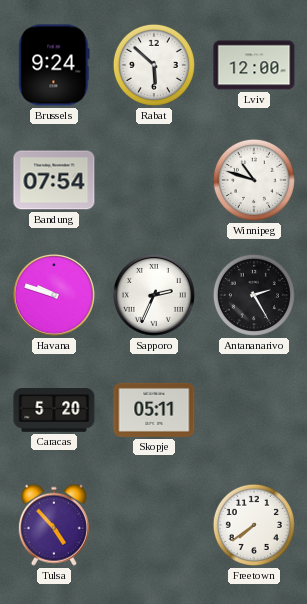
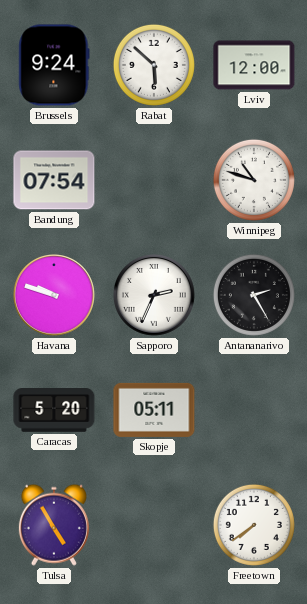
Tulsa: 4:53 -> 4:55 (54, 525)
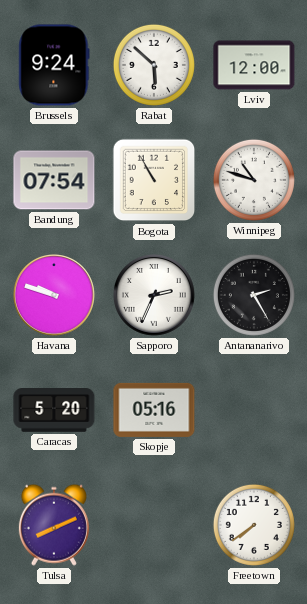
Bogota: none -> 10:55 (154, 180)
Skopje: 05:11 -> 05:16 (154, 410)
Tulsa: 4:55 -> 8:11 (54, 525)
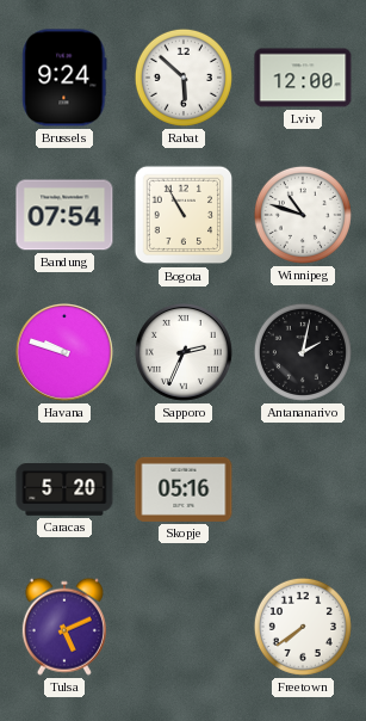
Antananarivo: 2:25 -> 2:02 (303, 352)
Tulsa: 8:11 -> 5:11 (64, 627)
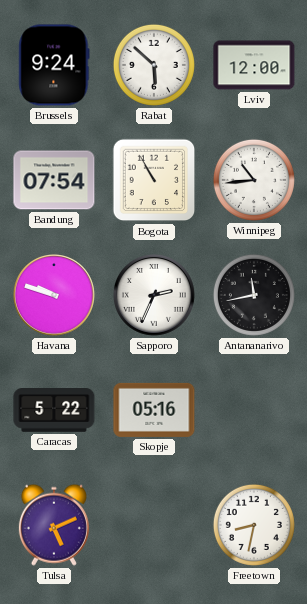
Winnipeg: 10:48 -> 10:44 (254, 180)
Antananarivo: 2:02 -> 11:43 (254, 295)
Caracas: 5:20 -> 5:22 (54, 411)
Freetown: 7:39 -> 8:32 (254, 525)
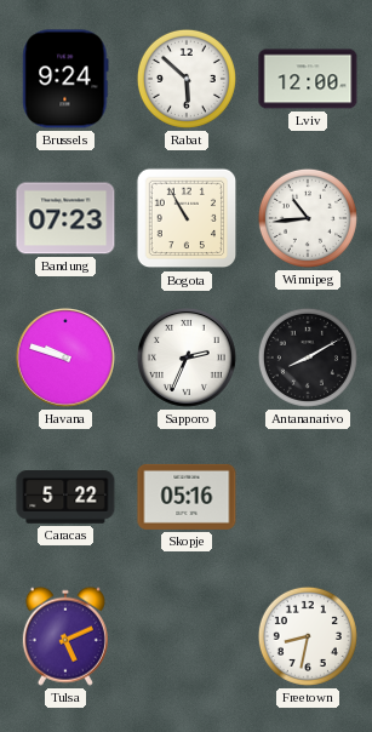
Bandung: 07:54 -> 07:23 (65, 218)
Antananarivo: 11:43 -> 8:10 (308, 358)
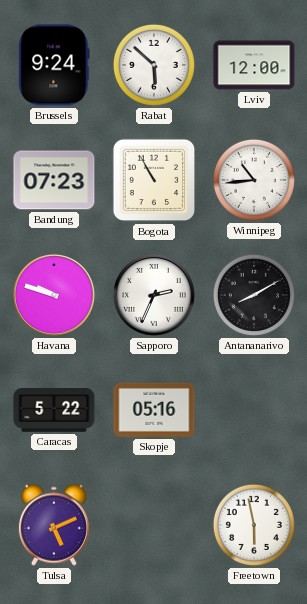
Freetown: 8:32 -> 5:58 (254, 525)
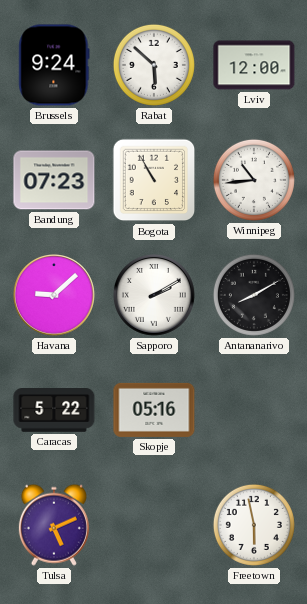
Havana: 9:48 -> 9:08 (54, 295)
Sapporo: 2:34 -> 2:10 (154, 295)
